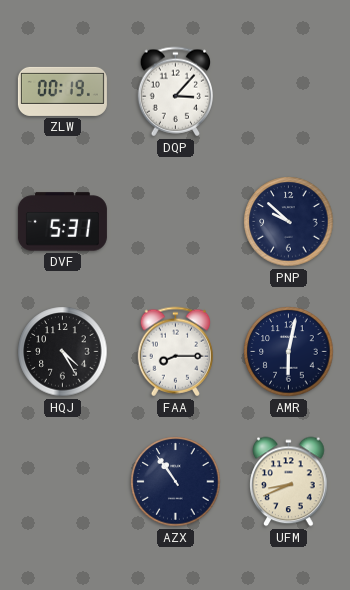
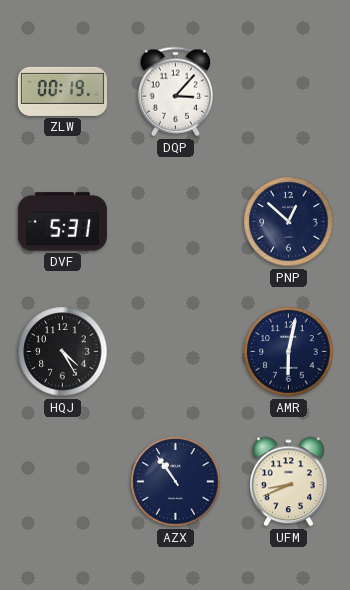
PNP: 9:52 -> 12:52 (289, 222)
FAA: 8:15 -> none (175, 352)
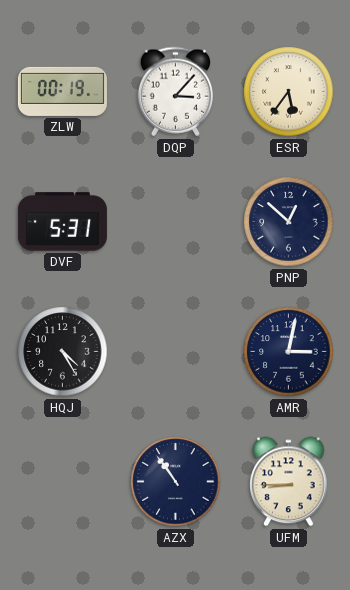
ESR: none -> 5:36 (289, 92)
AMR: 6:02 -> 3:02 (289, 352)
UFM: 8:41 -> 8:45 (289, 482)
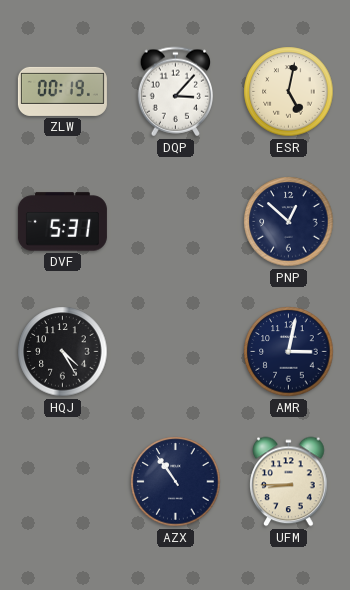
ESR: 5:36 -> 5:02 (289, 92)
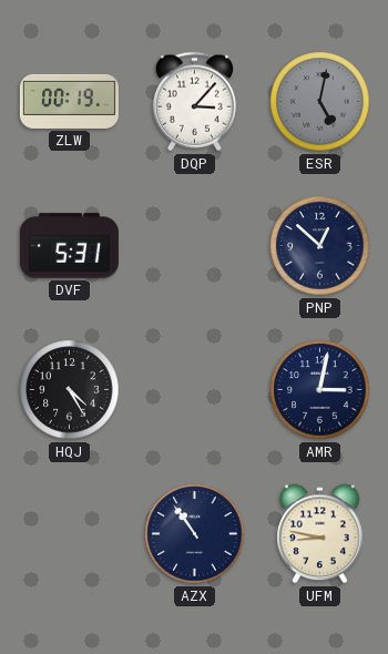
ESR dial: cream -> grey (320, 102)
UFM: 8:45 -> 8:47 (320, 534)
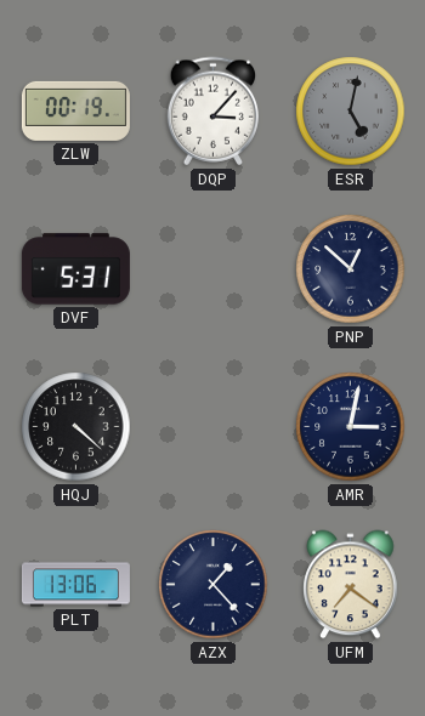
HQJ: 4:25 -> 4:22 (76, 427)
PLT: none -> 13:06 (75, 585)
AZX: 10:54 -> 1:23 (214, 585)
UFM: 8:47 -> 7:21 (351, 585)
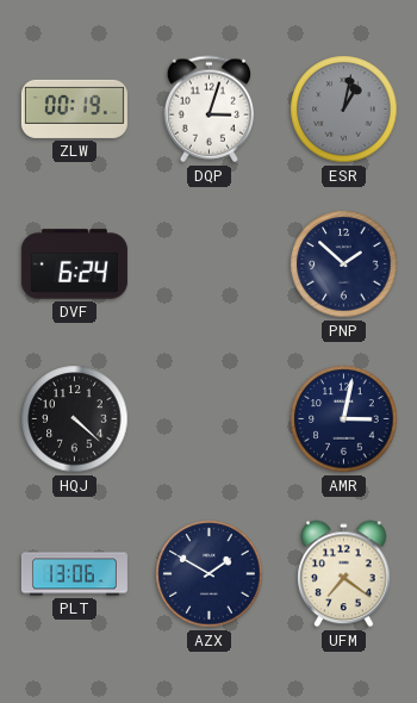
DQP: 3:07 -> 3:03 (208, 110)
ESR: 5:02 -> 1:02 (344, 110)
DVF: 5:31 -> 6:24 (74, 265)
PNP: 12:52 -> 1:52 (344, 265)
AZX: 1:23 -> 1:50 (210, 574)
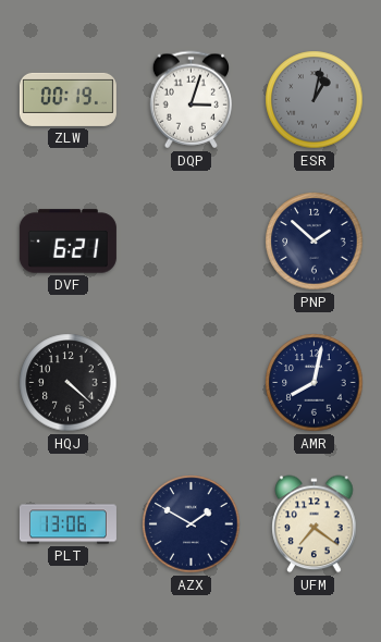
DVF: 6:24 -> 6:21 (67, 242)
AMR: 3:02 -> 8:02 (315, 383)
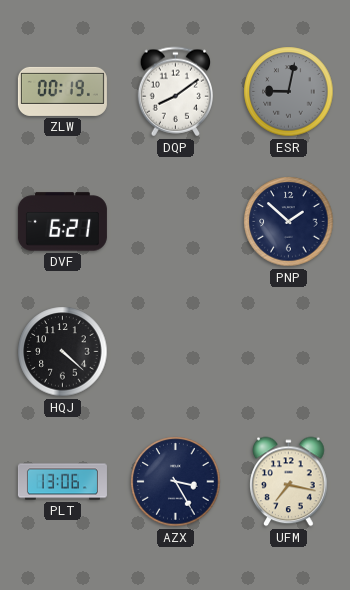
DQP: 3:03 -> 8:09 (175, 92)
ESR: 1:02 -> 9:02 (289, 92)
AMR: 8:02 -> none (315, 383)
AZX: 1:50 -> 3:25 (176, 482)
UFM: 7:21 -> 7:17 (289, 482)
